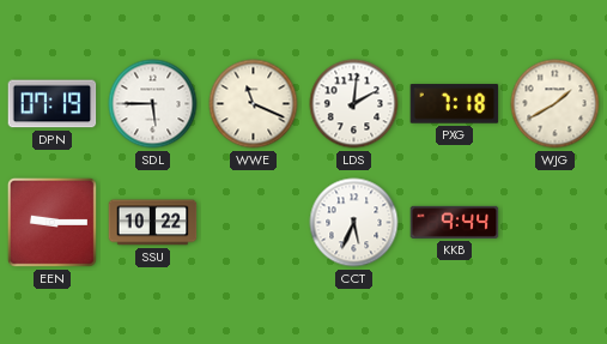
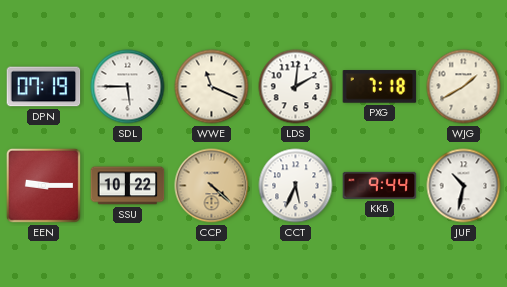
CCP: none -> 4:22 (212, 186)
JUF: none -> 10:32 (464, 186)
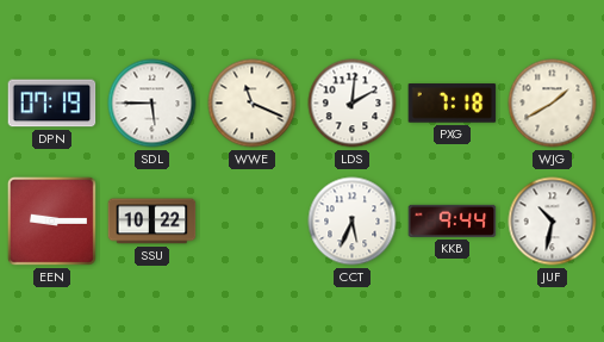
CCP: 4:22 -> none (212, 186)
